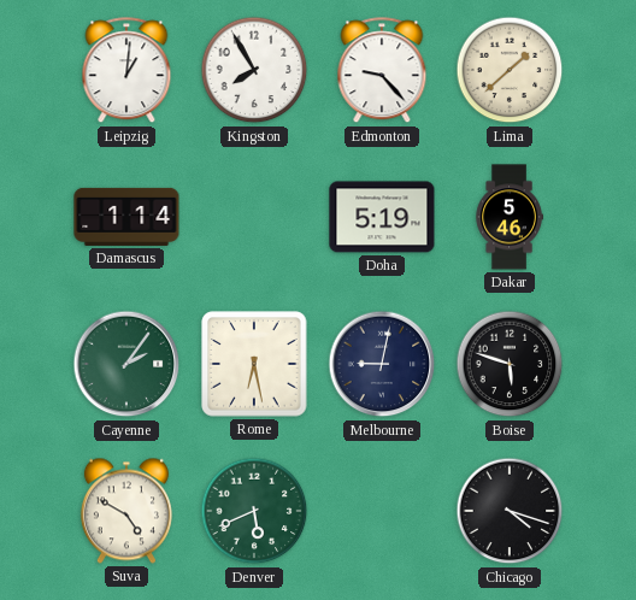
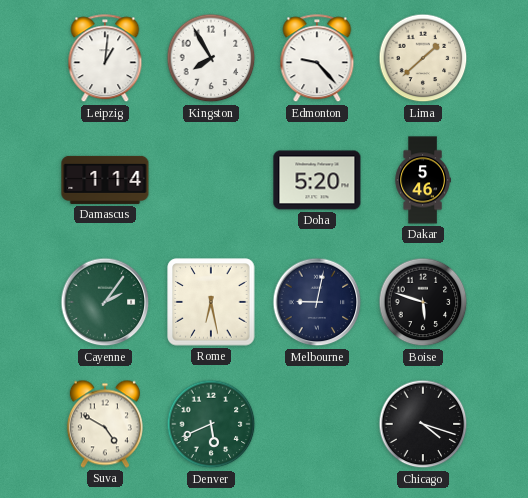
Doha: 5:19 -> 5:20 (317, 180)
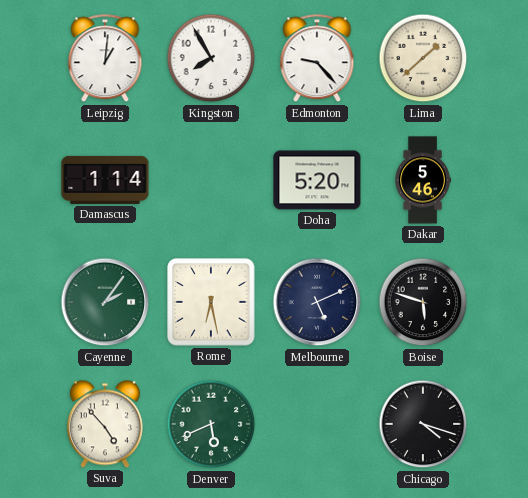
Melbourne: 9:02 -> 5:11 (317, 302)
Suva: 4:50 -> 4:53 (105, 424)
